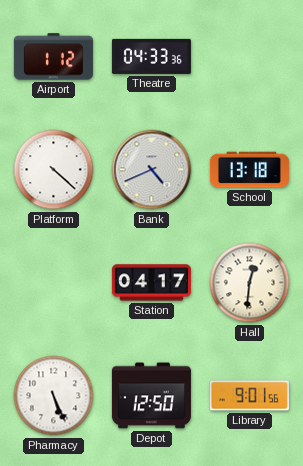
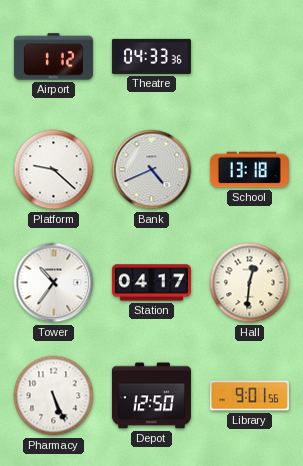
Platform: 4:22 -> 9:22 (54, 170)
Tower: none -> 10:36 (54, 283)
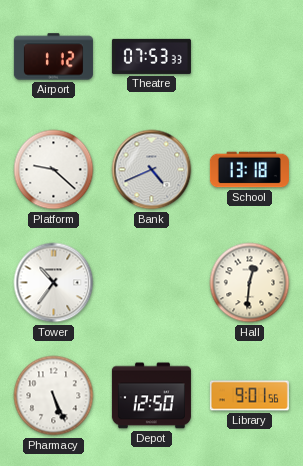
Theatre: 04:33 -> 07:53 (151, 56)
Station: 04:17 -> none (151, 283)
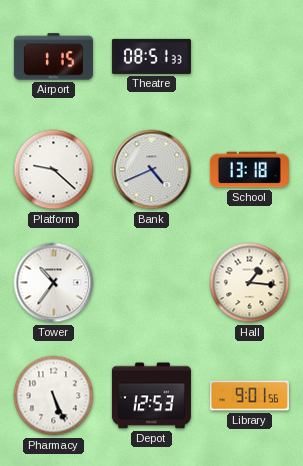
Airport: 1:12 -> 1:15 (53, 57)
Theatre: 07:53 -> 08:51 (151, 56)
Hall: 12:31 -> 1:16 (250, 283)
Depot: 12:50 -> 12:53 (151, 396)
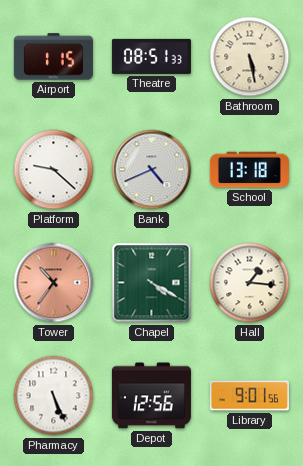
Bathroom: none -> 5:28 (250, 57)
Tower dial: white -> salmon (54, 283)
Chapel: none -> 4:20 (152, 283)
Depot: 12:53 -> 12:56 (151, 396)
